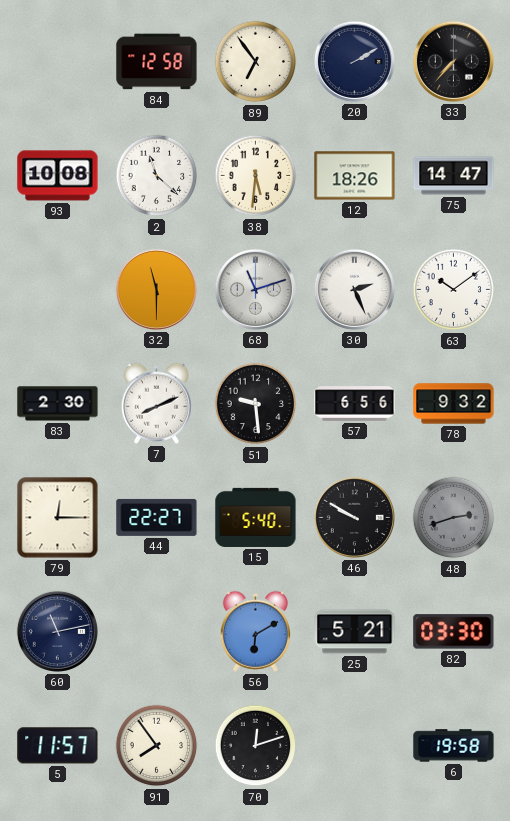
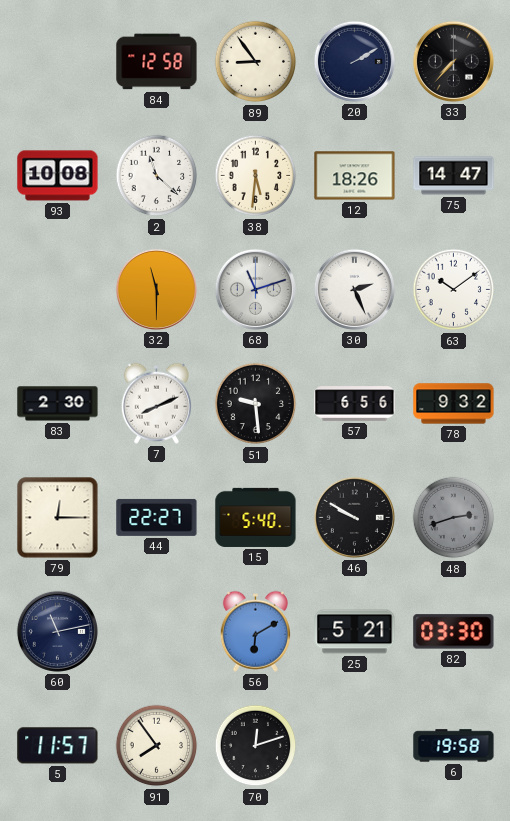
89: 6:54 -> 8:54 (256, 62)
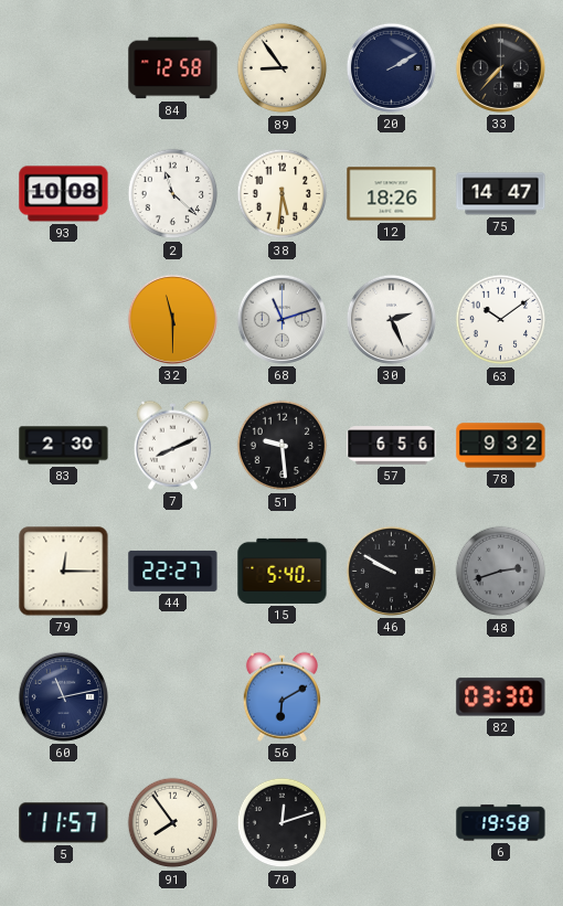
25: 5:21 -> none (355, 632)
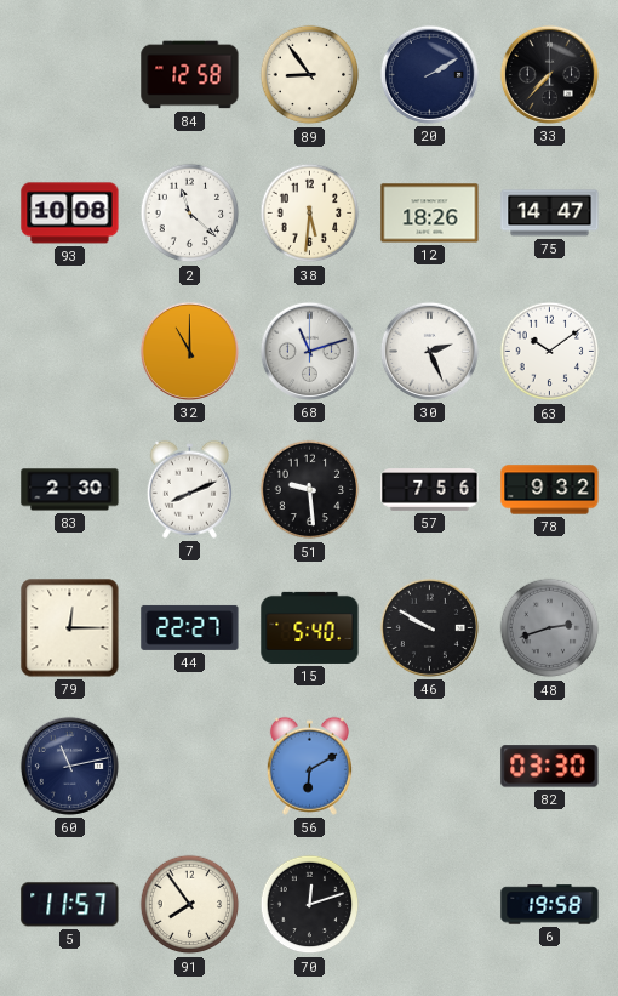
32: 11:30 -> 11:00 (189, 351)
57: 6:56 -> 7:56 (430, 490)
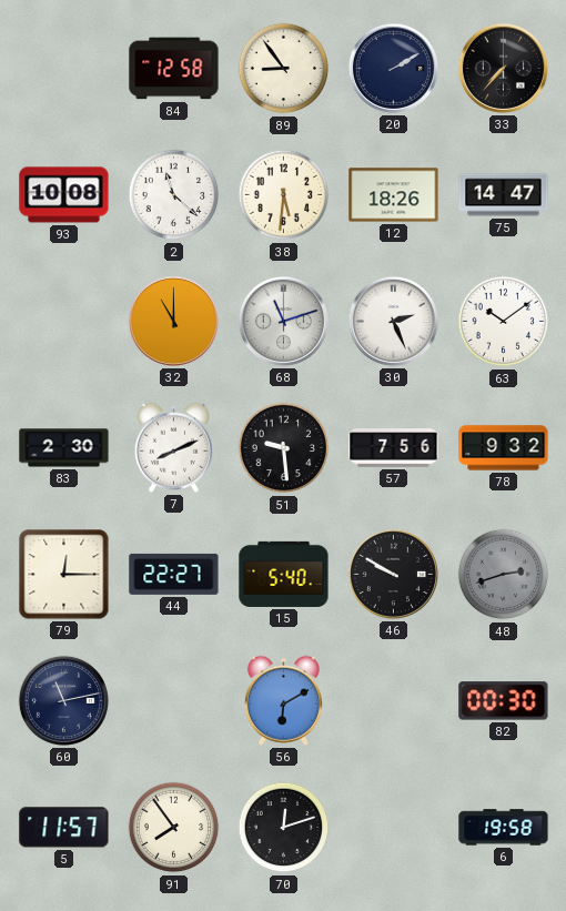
82: 03:30 -> 00:30 (504, 701)
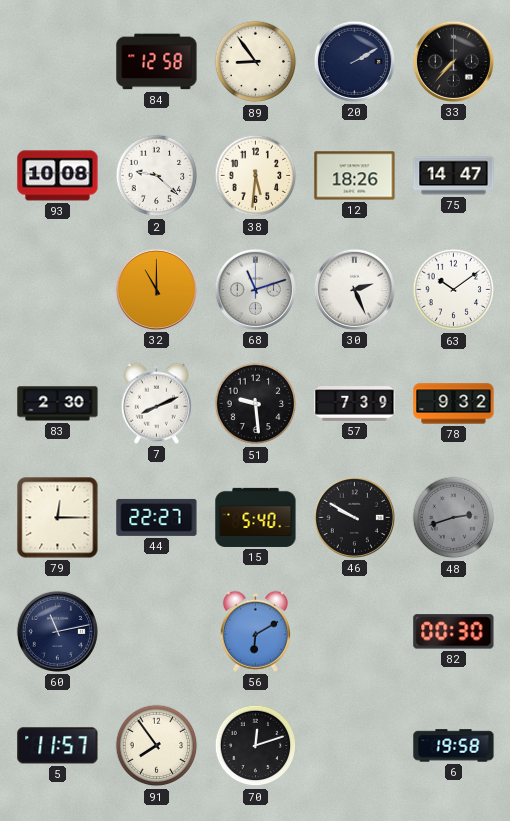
2: 11:22 -> 9:22 (157, 176)
57: 7:56 -> 7:39 (355, 404)
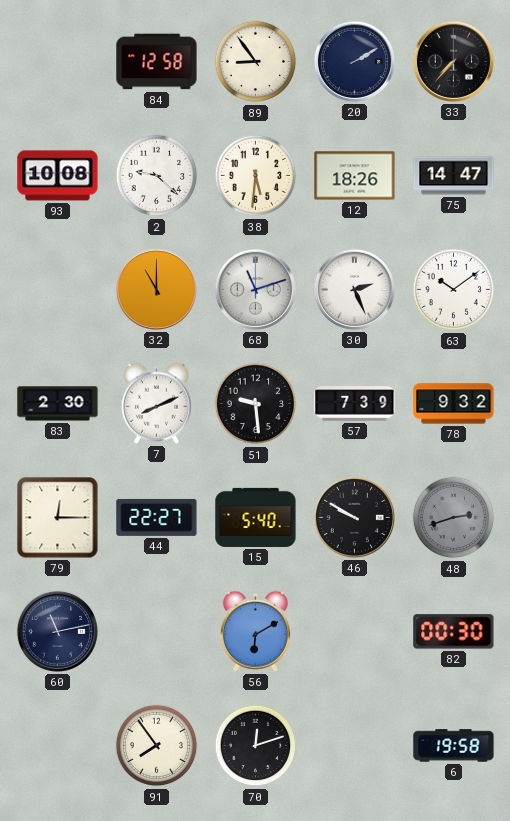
5: 11:57 -> none (58, 746)
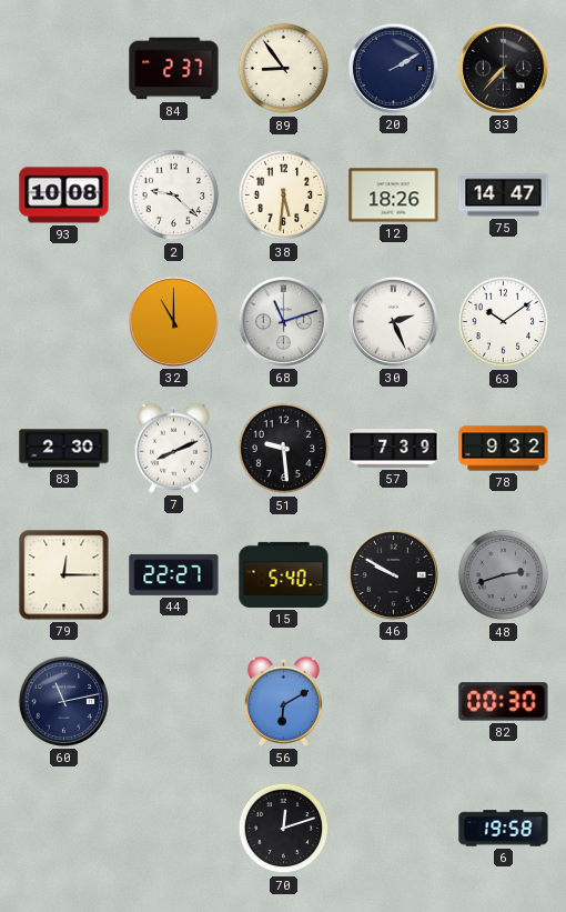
84: 12:58 -> 2:37 (174, 69)
91: 7:54 -> none (157, 746)
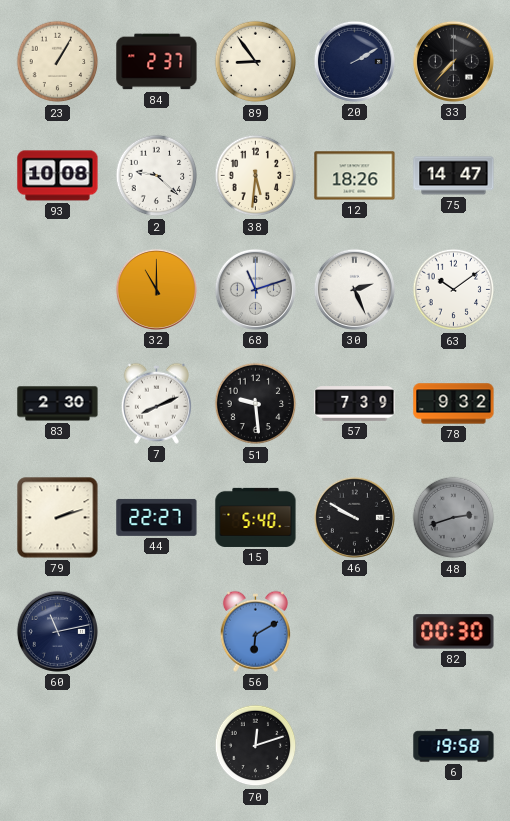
23: none -> 1:05 (58, 62)
79: 12:15 -> 2:12 (58, 518)
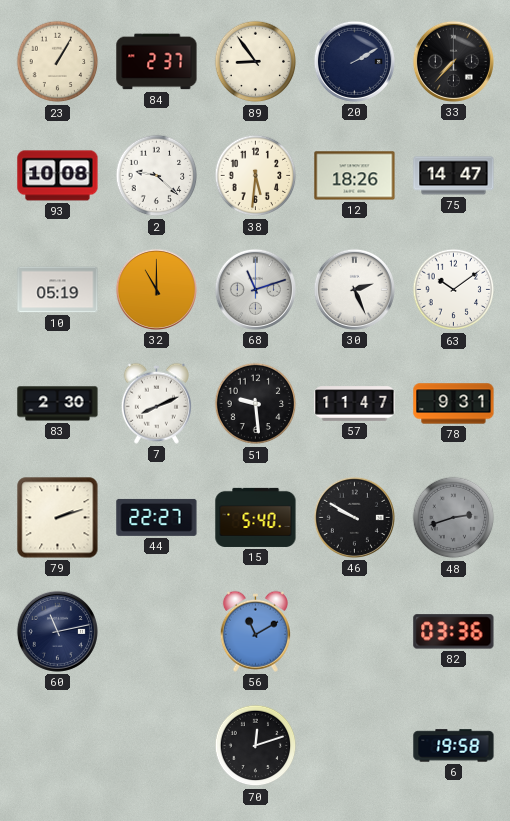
10: none -> 05:19 (58, 290)
57: 7:39 -> 11:47 (355, 404)
78: 9:32 -> 9:31 (454, 404)
56: 6:10 -> 11:10 (255, 631)
82: 00:30 -> 03:36 (454, 632)
